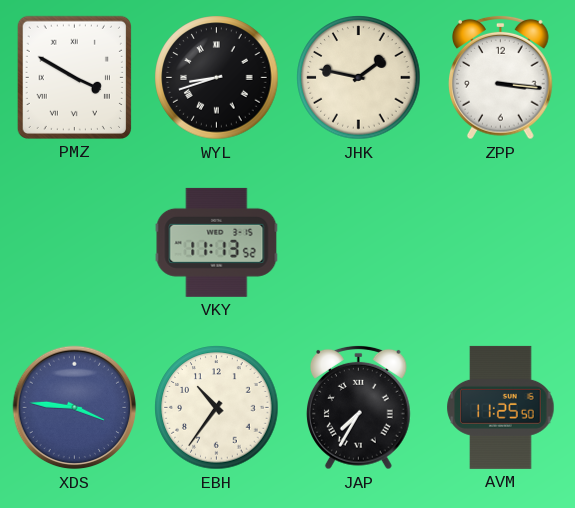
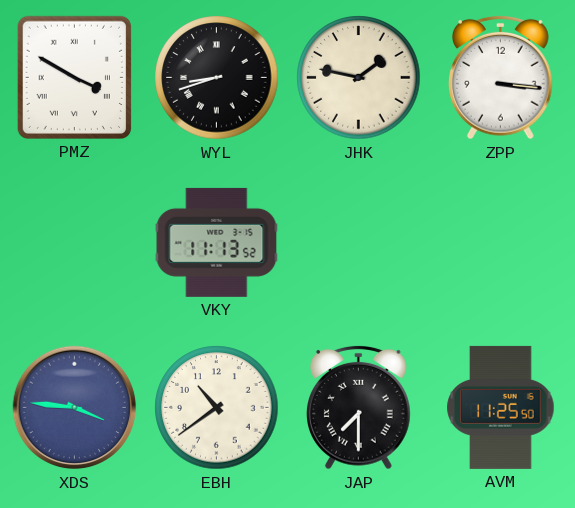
EBH: 10:36 -> 10:39 (217, 408)
JAP: 7:35 -> 7:30 (359, 407)
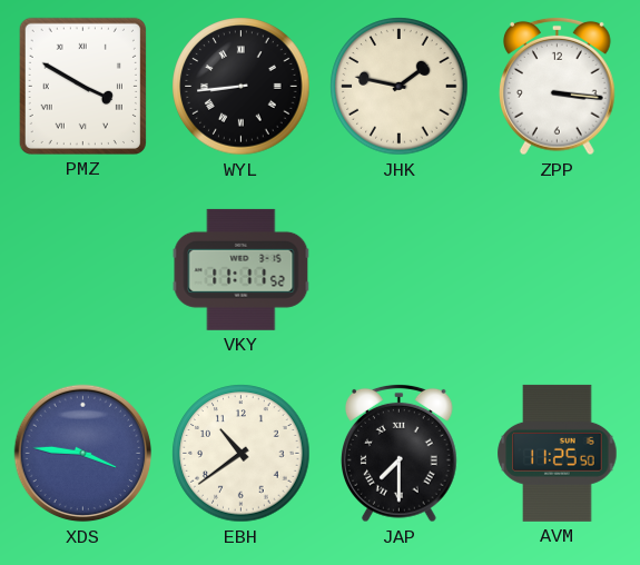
WYL: 8:42 -> 8:44 (242, 87)
VKY: 11:13 -> 11:11 (242, 269)
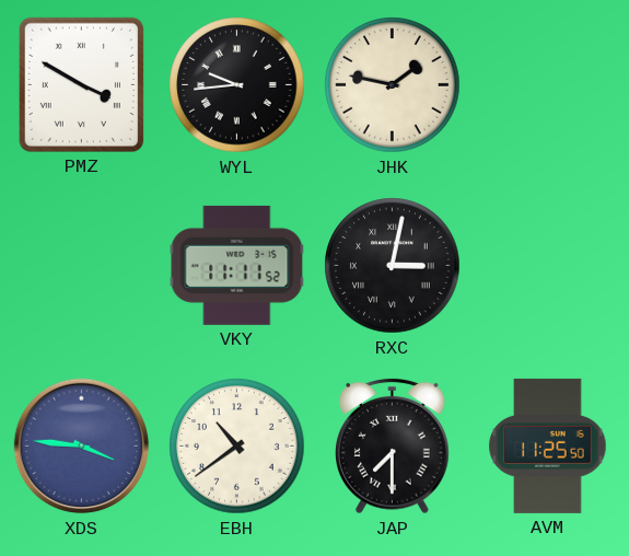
WYL: 8:44 -> 9:44 (237, 85)
ZPP: 3:16 -> none (558, 86)
RXC: none -> 3:02 (393, 266)
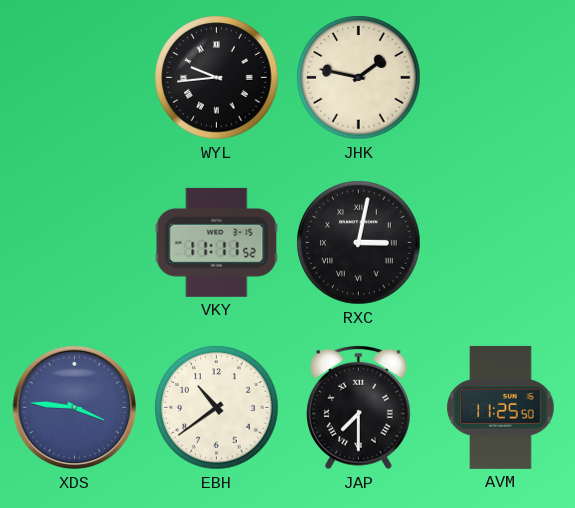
PMZ: 3:50 -> none (81, 84)
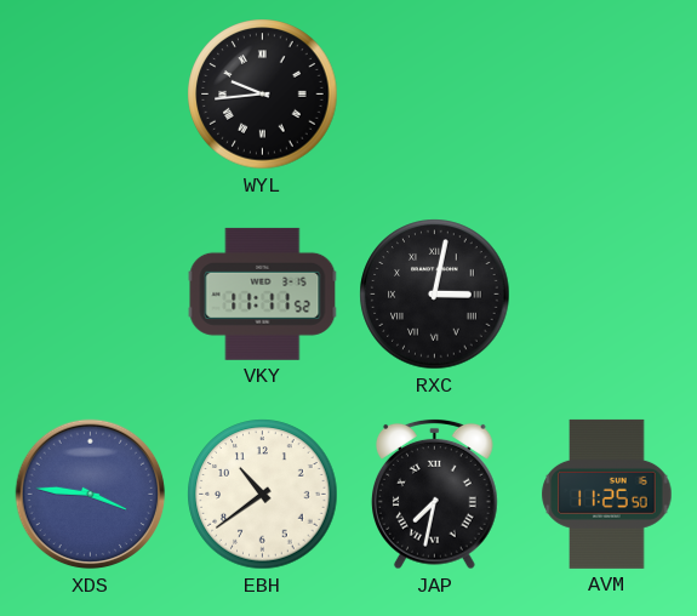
JHK: 1:47 -> none (359, 78)
JAP: 7:30 -> 7:32 (435, 494)
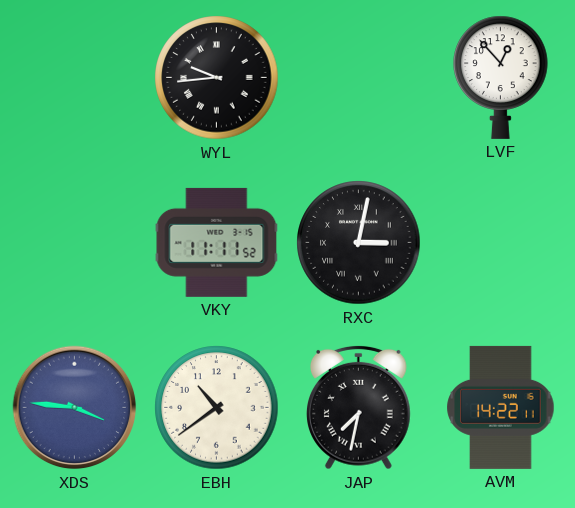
LVF: none -> 12:53 (501, 77)
AVM: 11:25 -> 14:22 (501, 407)
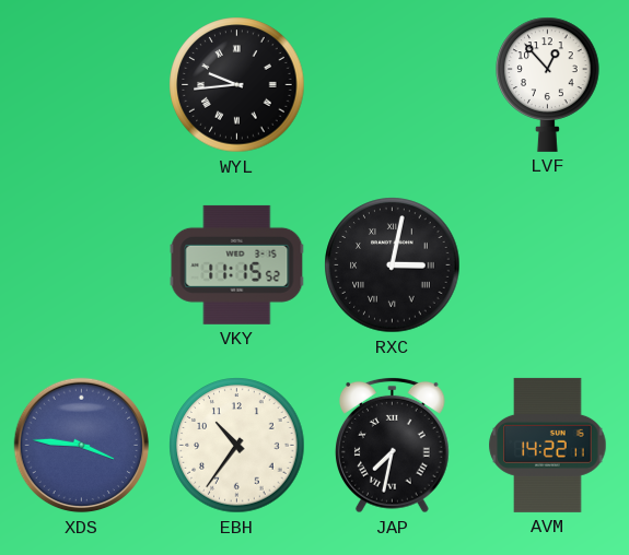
VKY: 11:11 -> 11:15 (237, 264)
EBH: 10:39 -> 10:36 (237, 446)
